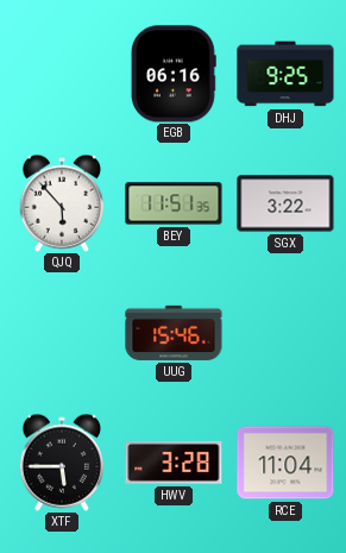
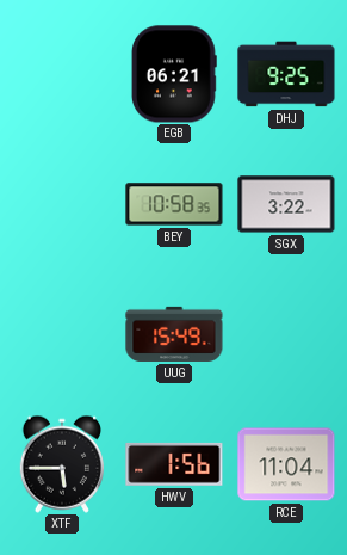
EGB: 06:16 -> 06:21 (174, 74)
QJQ: 5:53 -> none (62, 203)
BEY: 11:51 -> 10:58 (174, 204)
UUG: 15:46 -> 15:49 (174, 334)
HWV: 3:28 -> 1:56 (174, 464)
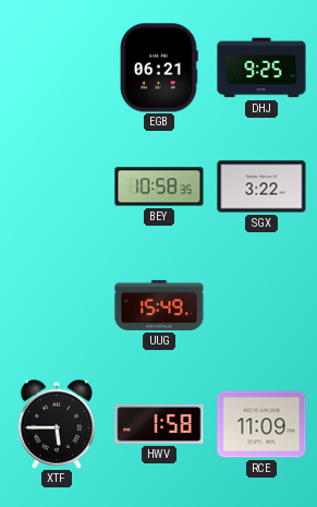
HWV: 1:56 -> 1:58 (159, 424)
RCE: 11:04 -> 11:09 (261, 424)
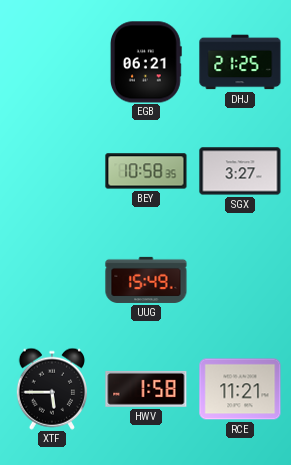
DHJ: 9:25 -> 21:25 (240, 62)
SGX: 3:22 -> 3:27 (240, 171)
RCE: 11:09 -> 11:21 (240, 389)
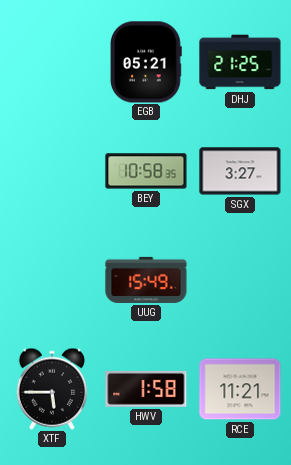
EGB: 06:21 -> 05:21 (146, 62)
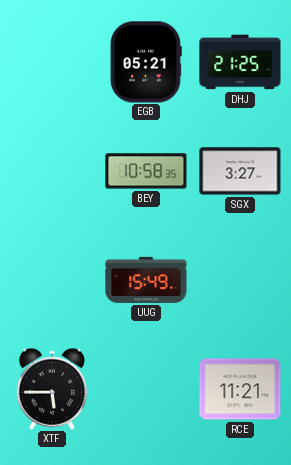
HWV: 1:58 -> none (146, 389)
